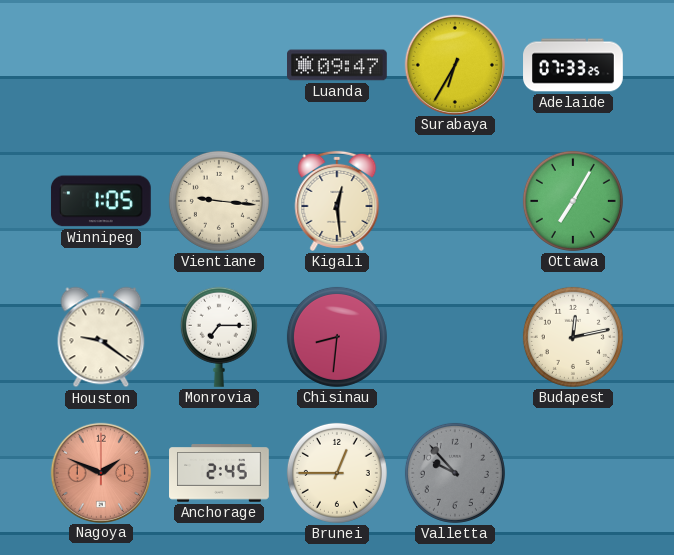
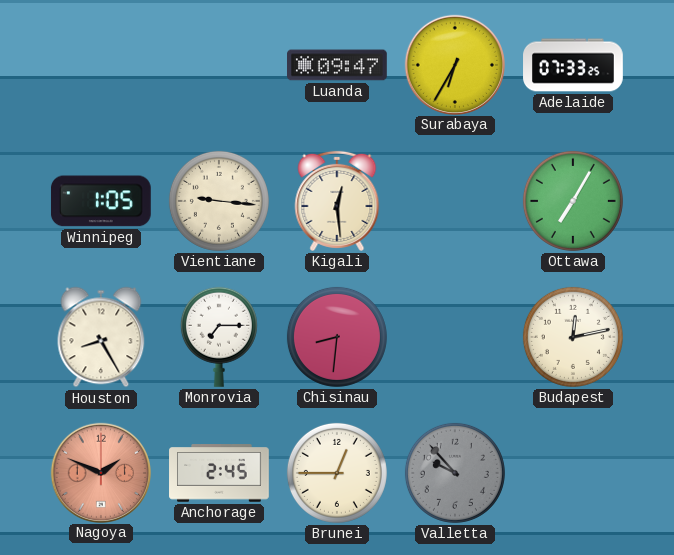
Houston: 9:21 -> 8:25 (101, 337)
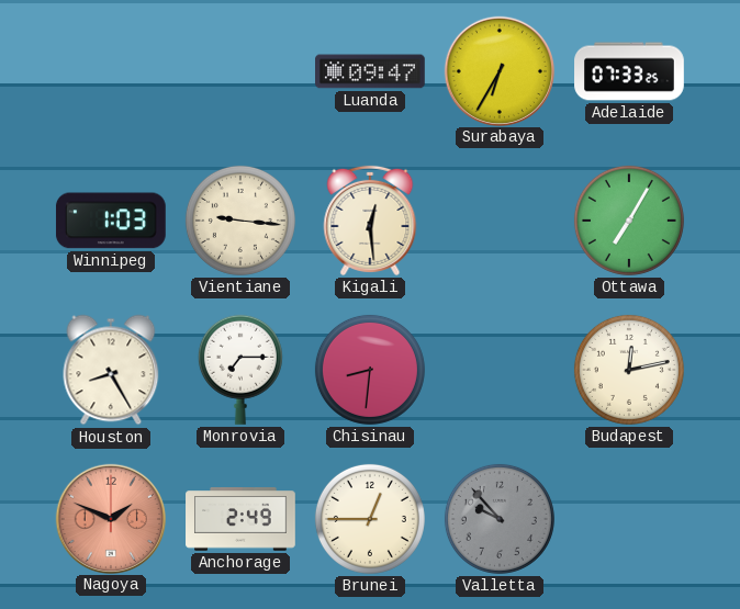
Winnipeg: 1:05 -> 1:03 (111, 221)
Anchorage: 2:45 -> 2:49 (240, 519)
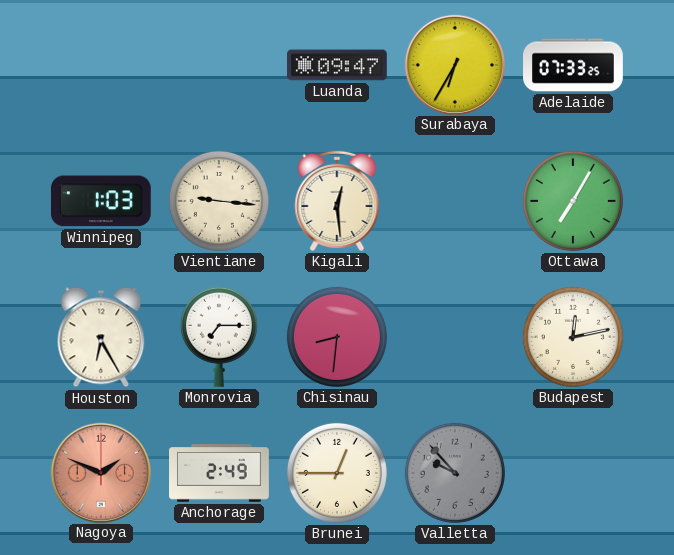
Houston: 8:25 -> 6:25 (101, 337)
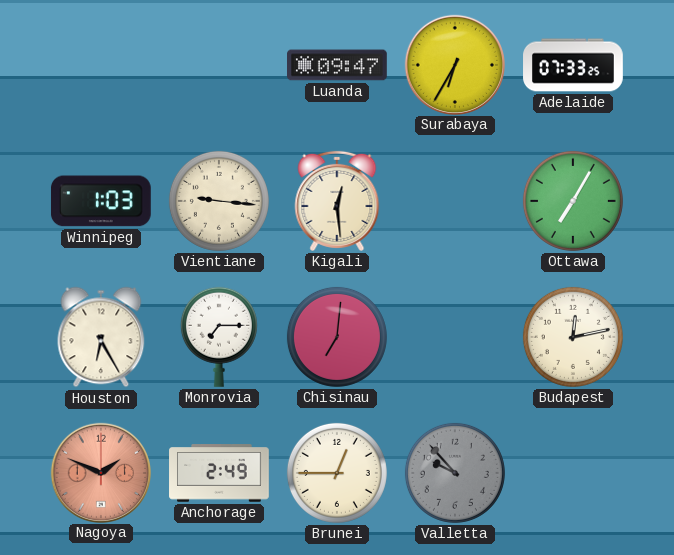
Chisinau: 8:31 -> 7:01 (337, 337)
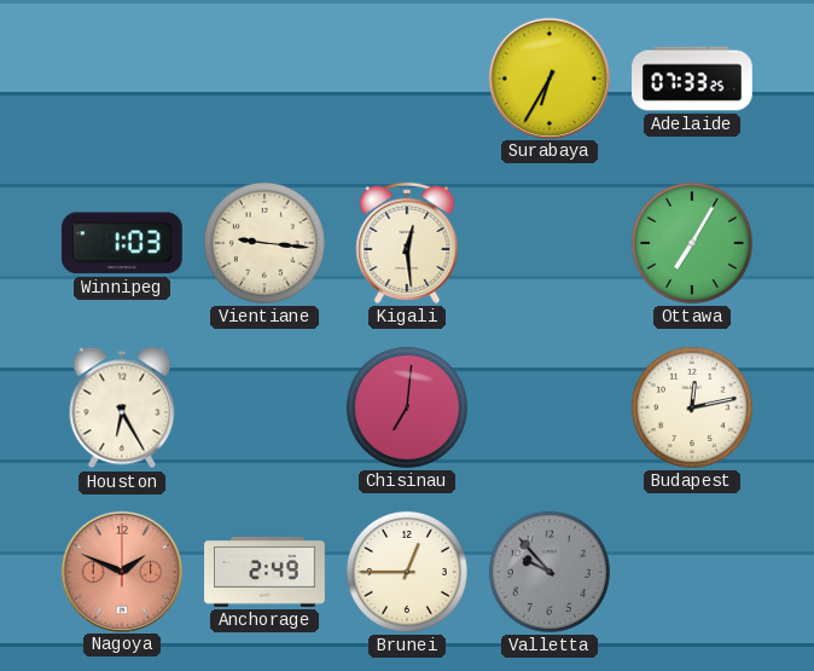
Luanda: 09:47 -> none (338, 65)
Monrovia: 7:15 -> none (219, 337)
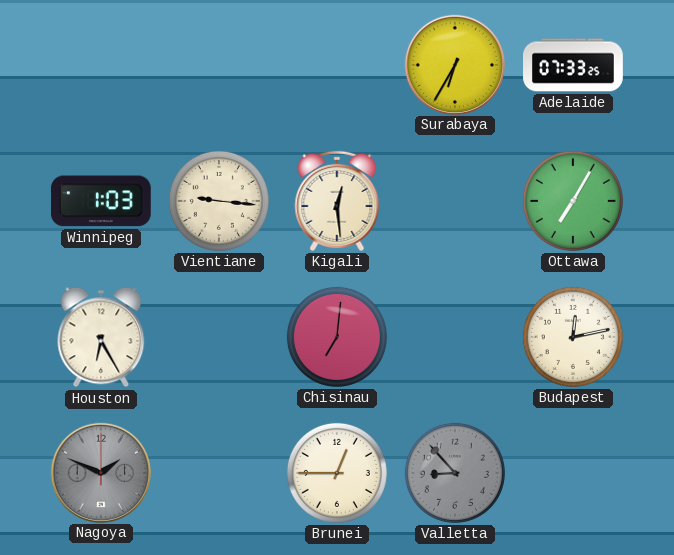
Nagoya dial: salmon -> grey (100, 472)
Anchorage: 2:49 -> none (264, 572)
Valletta: 9:53 -> 8:53 (455, 473)
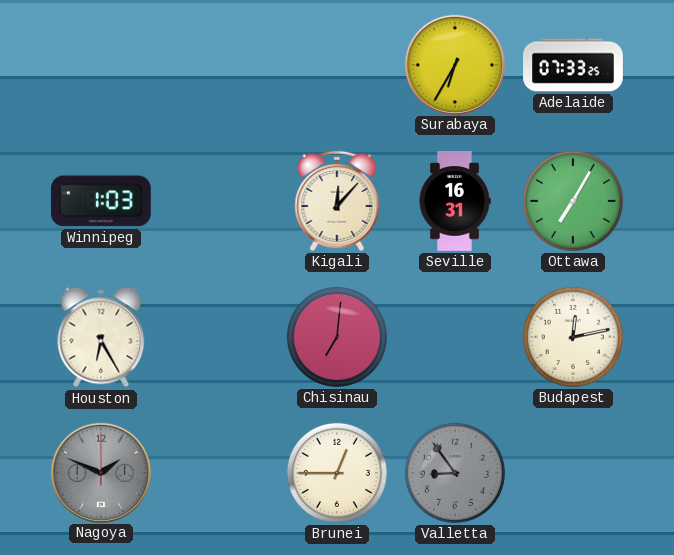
Vientiane: 9:16 -> none (219, 201)
Kigali: 12:29 -> 12:07 (337, 201)
Seville: none -> 16:31 (455, 201)
Valletta: 8:53 -> 8:54 (455, 473)
